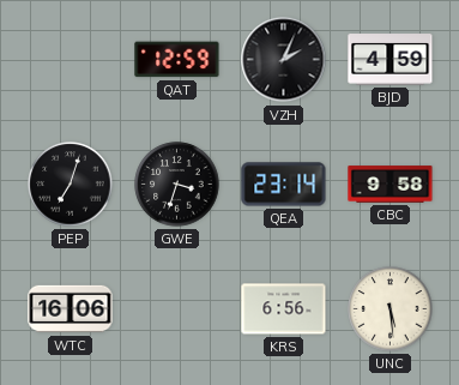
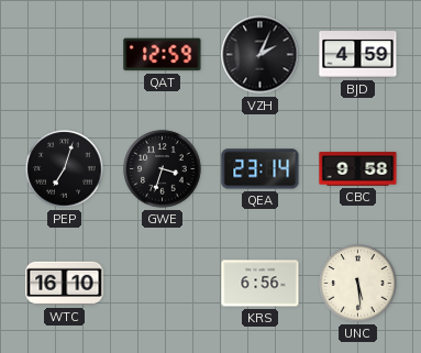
WTC: 16:06 -> 16:10 (65, 284)
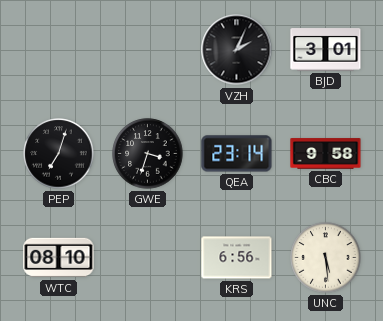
QAT: 12:59 -> none (163, 55)
BJD: 4:59 -> 3:01 (326, 50)
WTC: 16:10 -> 08:10 (59, 258)
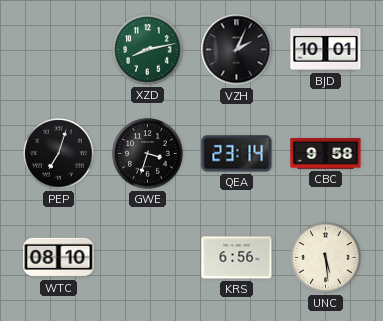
XZD: none -> 8:13 (148, 50)
BJD: 3:01 -> 10:01 (326, 50)
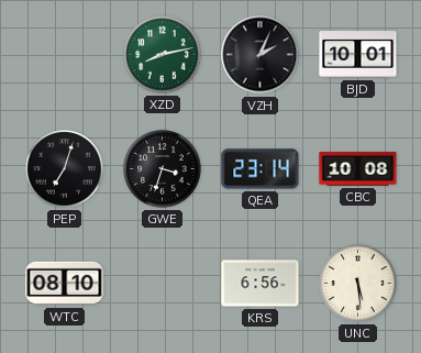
CBC: 9:58 -> 10:08 (358, 169)
